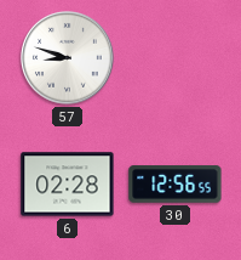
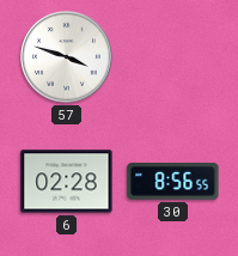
57: 8:48 -> 3:48 (67, 57)
30: 12:56 -> 8:56 (173, 182)
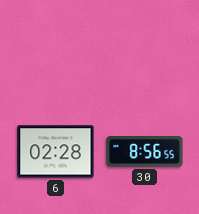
57: 3:48 -> none (67, 57)
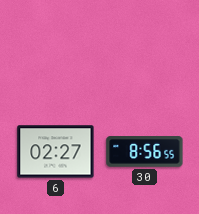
6: 02:28 -> 02:27 (56, 152)
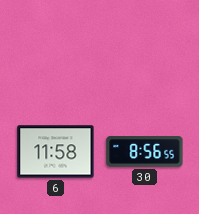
6: 02:27 -> 11:58 (56, 152)
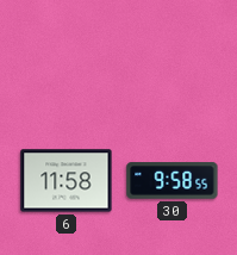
30: 8:56 -> 9:58 (173, 181)
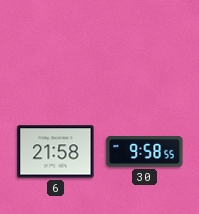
6: 11:58 -> 21:58 (56, 152)
